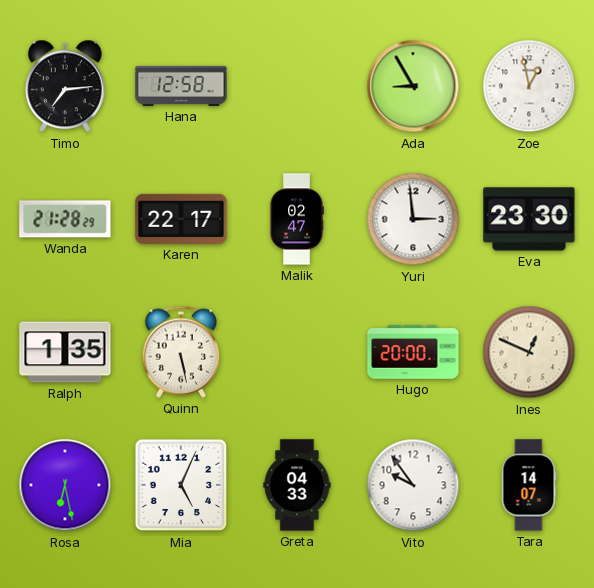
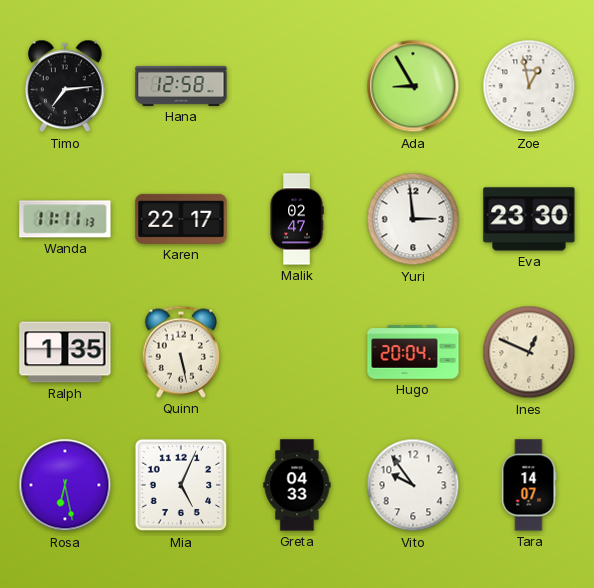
Wanda: 21:28 -> 11:11 (65, 219)
Hugo: 20:00 -> 20:04 (413, 352)
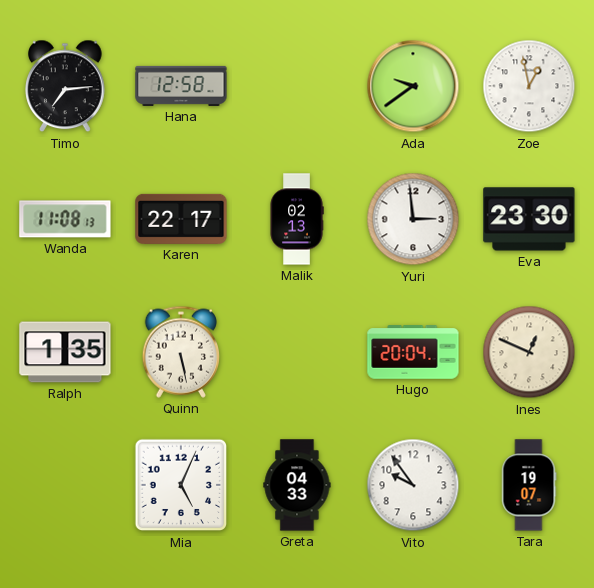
Ada: 8:55 -> 9:39 (413, 86)
Wanda: 11:11 -> 11:08 (65, 219)
Malik: 02:47 -> 02:13 (297, 219)
Rosa: 6:28 -> none (65, 485)
Tara: 14:07 -> 19:07 (529, 485)
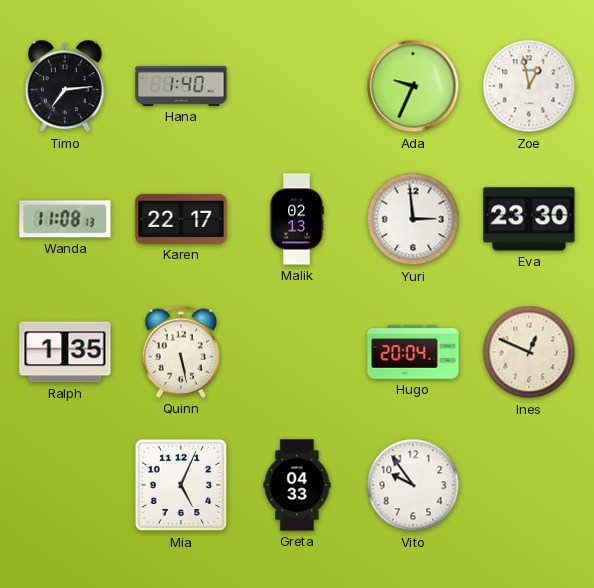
Hana: 12:58 -> 1:40 (181, 86)
Ada: 9:39 -> 9:34 (413, 86)
Tara: 19:07 -> none (529, 485)
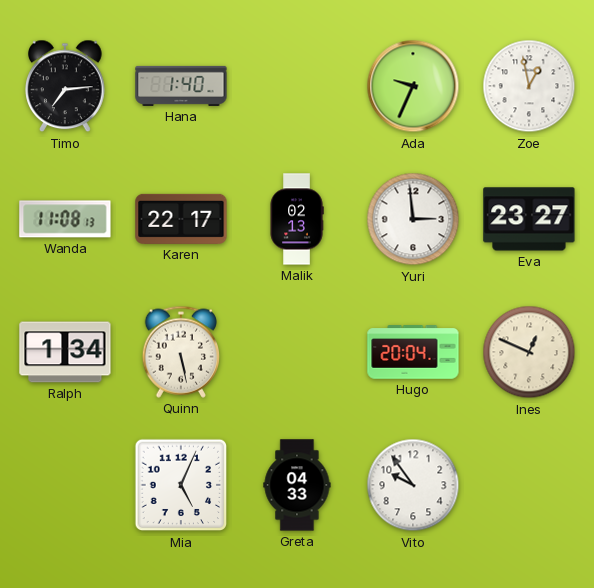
Eva: 23:30 -> 23:27 (529, 219)
Ralph: 1:35 -> 1:34 (65, 352)
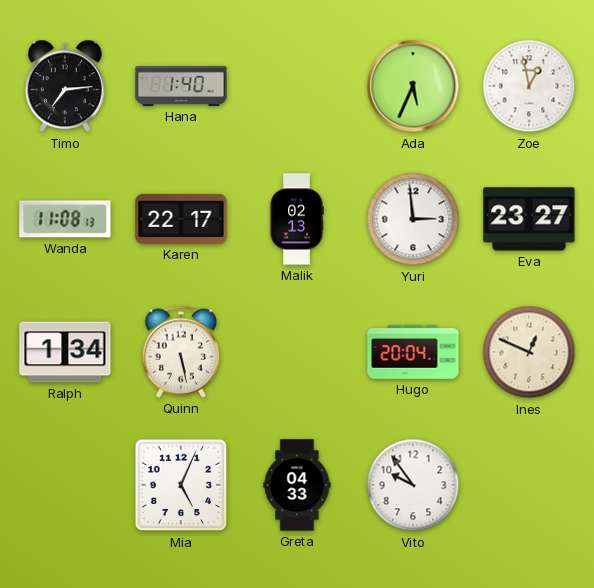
Ada: 9:34 -> 5:34 (413, 86)
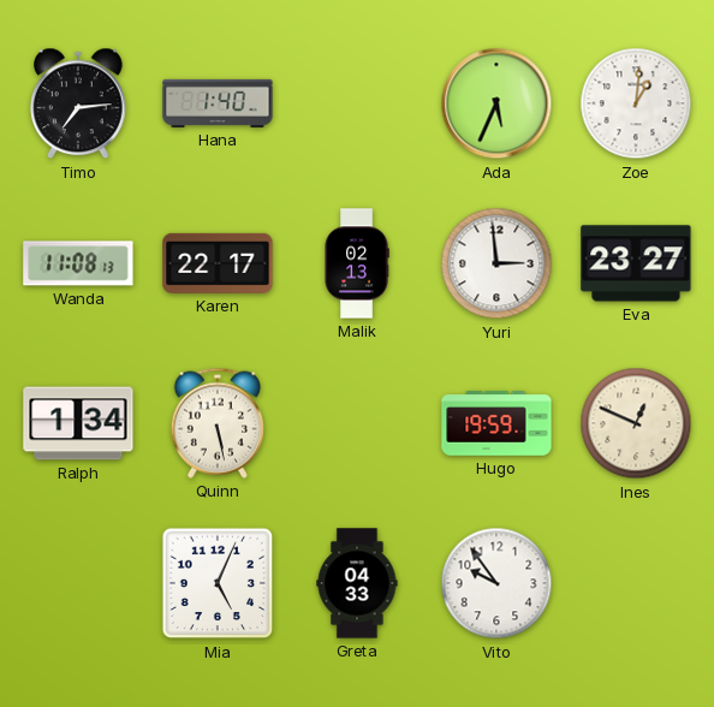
Zoe: 12:58 -> 1:01 (636, 103)
Hugo: 20:04 -> 19:59 (496, 423)
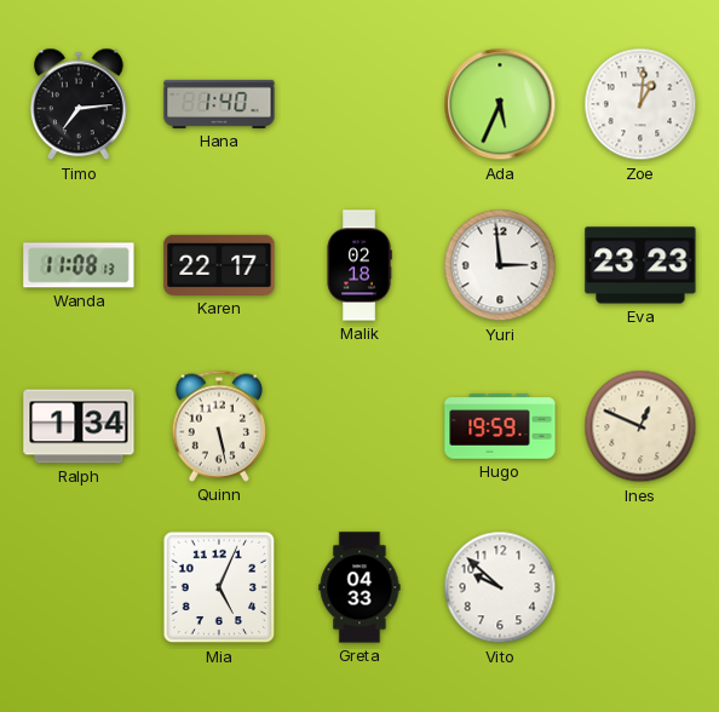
Malik: 02:13 -> 02:18 (359, 265)
Eva: 23:27 -> 23:23 (640, 265)
Vito: 9:54 -> 9:52 (500, 587)
